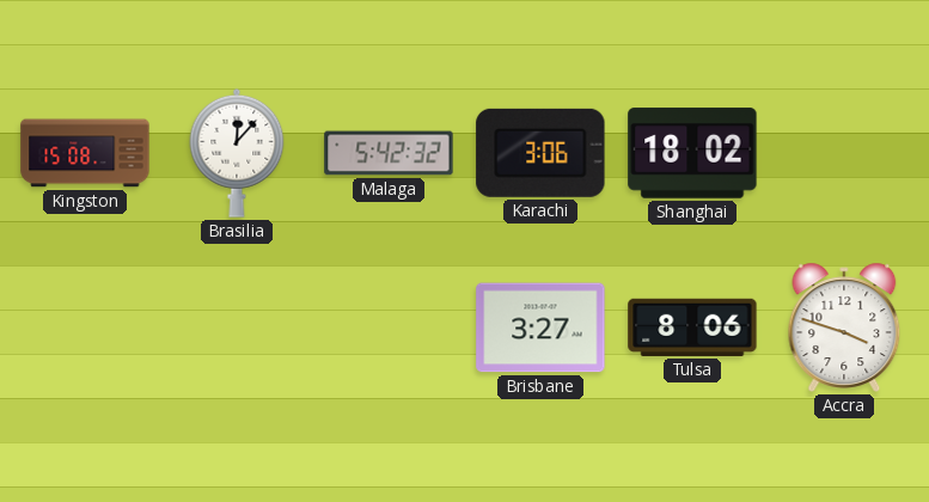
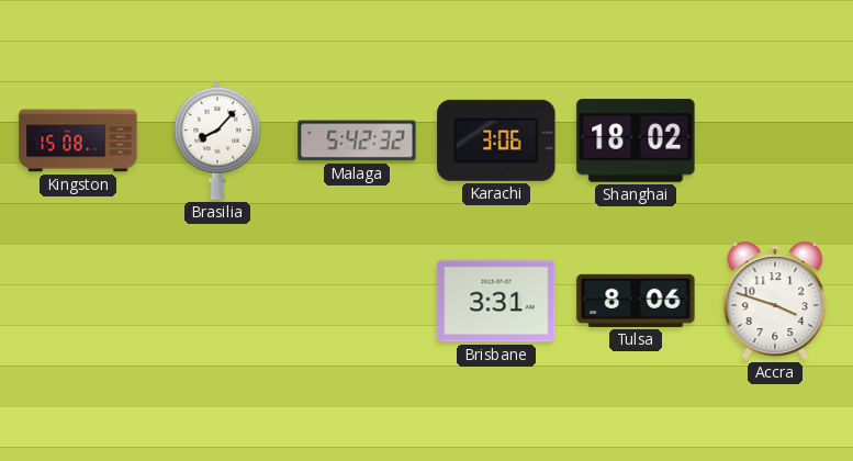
Brasilia: 12:07 -> 8:07 (217, 140)
Brisbane: 3:27 -> 3:31 (496, 301)
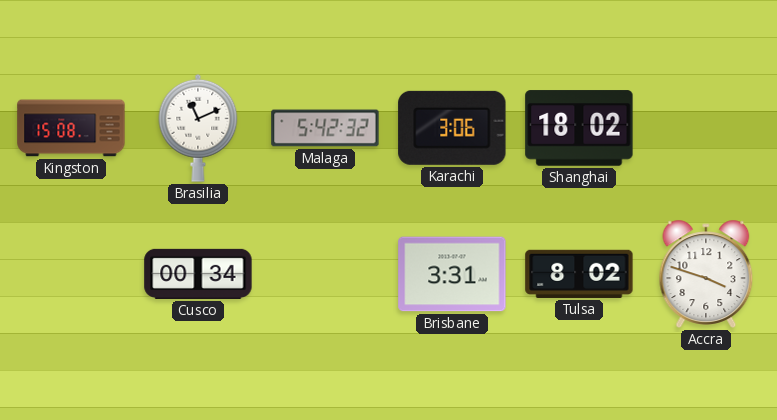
Brasilia: 8:07 -> 11:11 (198, 128)
Cusco: none -> 00:34 (198, 274)
Tulsa: 8:06 -> 8:02 (579, 274)
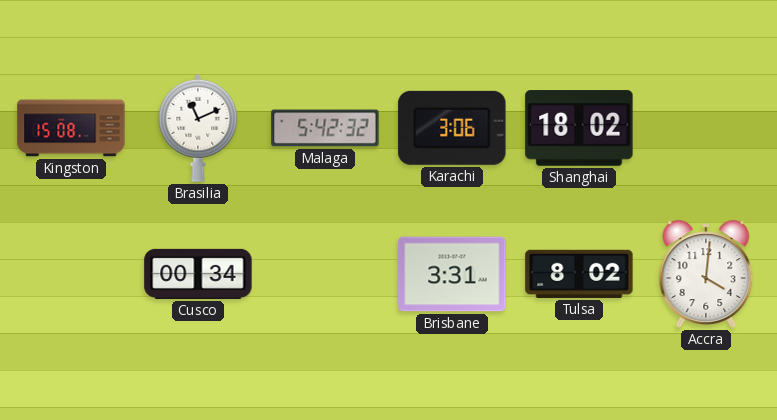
Accra: 3:48 -> 4:01 (706, 274)
